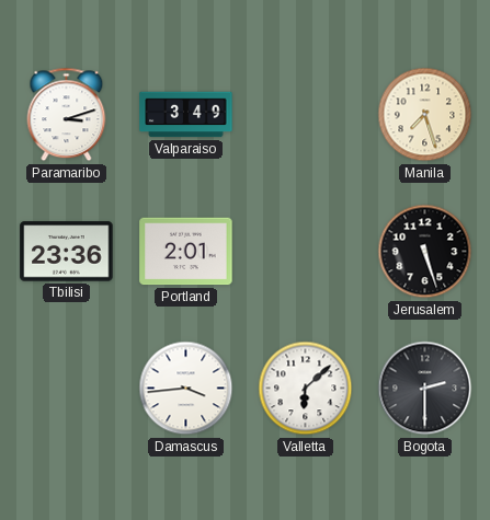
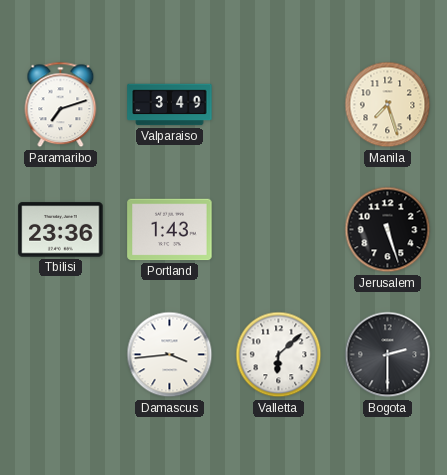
Paramaribo: 3:12 -> 7:12 (61, 105)
Portland: 2:01 -> 1:43 (170, 230)
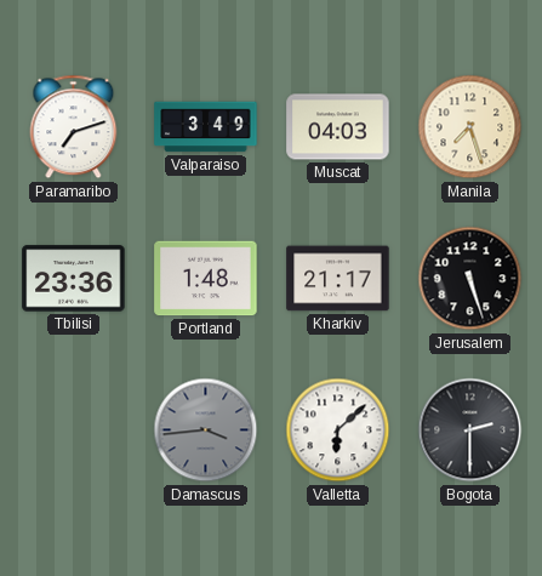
Muscat: none -> 04:03 (338, 127)
Portland: 1:43 -> 1:48 (206, 279)
Kharkiv: none -> 21:17 (338, 279)
Damascus dial: white -> grey (206, 430)
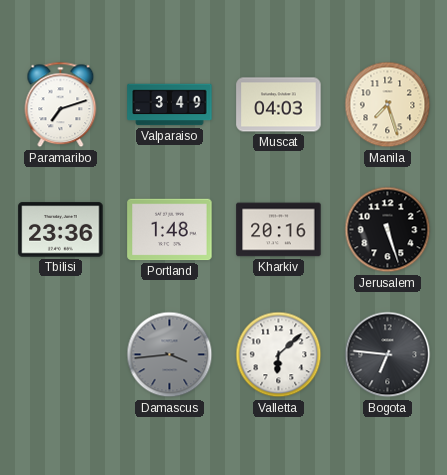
Kharkiv: 21:17 -> 20:16 (279, 230)
Bogota: 2:30 -> 6:46 (388, 355)
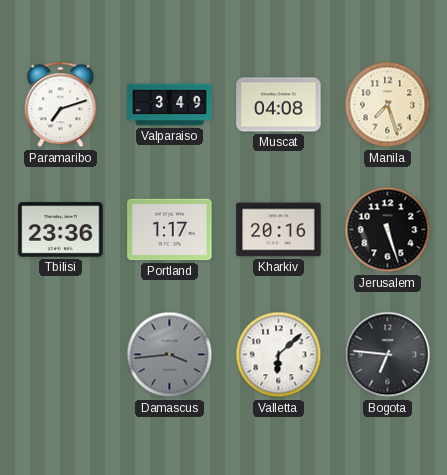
Muscat: 04:03 -> 04:08 (279, 105)
Portland: 1:48 -> 1:17 (170, 230)
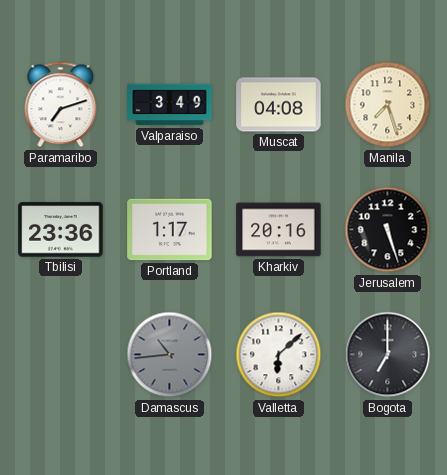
Damascus: 3:44 -> 10:44 (170, 355)
Bogota: 6:46 -> 7:00 (388, 355)
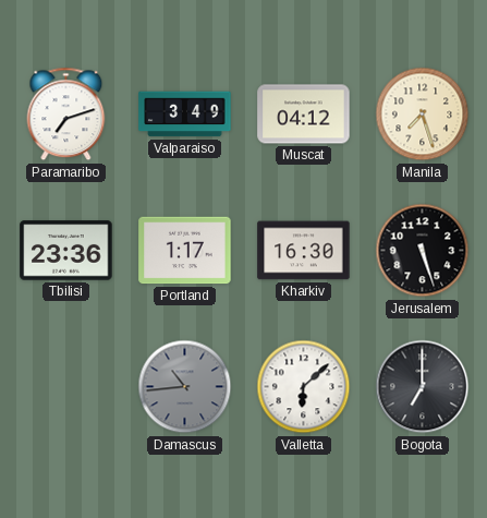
Muscat: 04:08 -> 04:12 (304, 115)
Kharkiv: 20:16 -> 16:30 (304, 251)
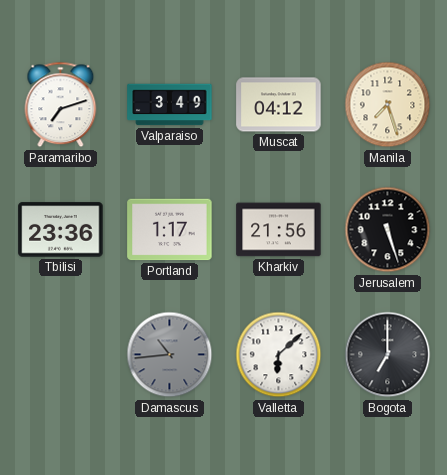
Kharkiv: 16:30 -> 21:56 (279, 230)
